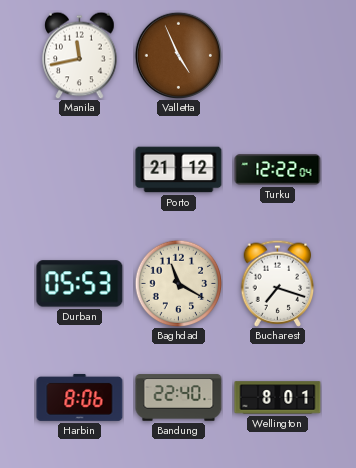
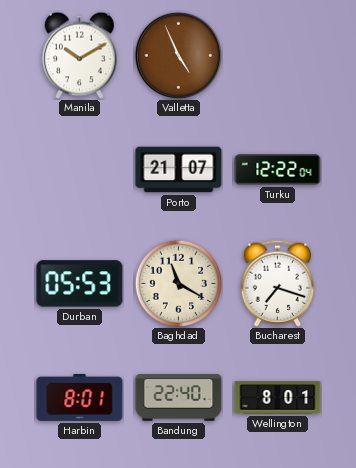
Manila: 11:43 -> 10:10 (80, 55)
Porto: 21:12 -> 21:07 (179, 170)
Harbin: 8:06 -> 8:01 (80, 397)
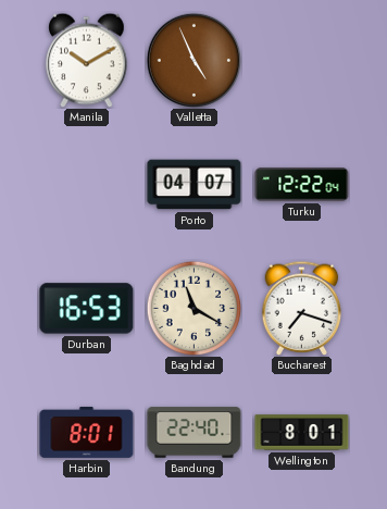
Porto: 21:07 -> 04:07 (195, 185)
Durban: 05:53 -> 16:53 (87, 309)
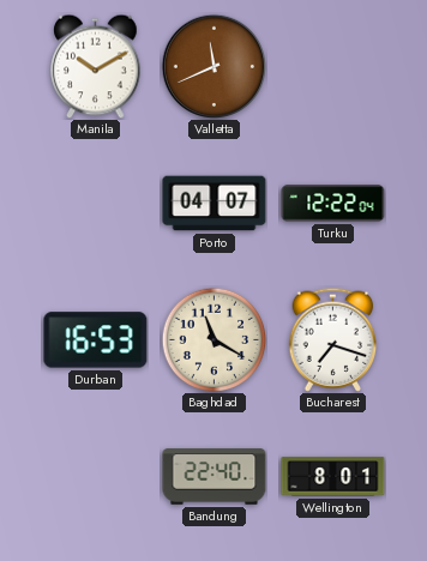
Valletta: 4:56 -> 11:41 (213, 66)
Harbin: 8:01 -> none (87, 432)
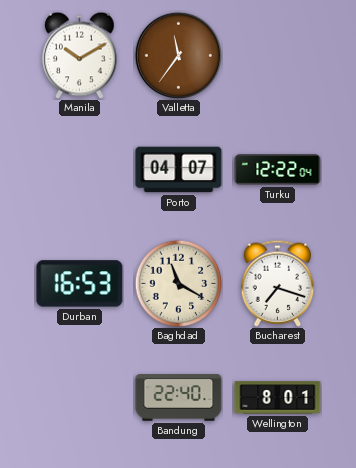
Valletta: 11:41 -> 11:36 (178, 55)
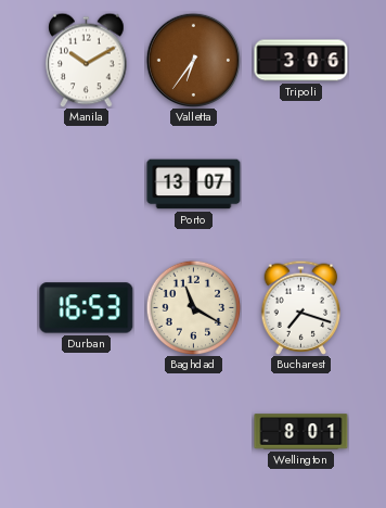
Valletta: 11:36 -> 6:36 (193, 60)
Tripoli: none -> 3:06 (301, 61)
Porto: 04:07 -> 13:07 (194, 185)
Turku: 12:22 -> none (278, 170)
Bandung: 22:40 -> none (179, 398)
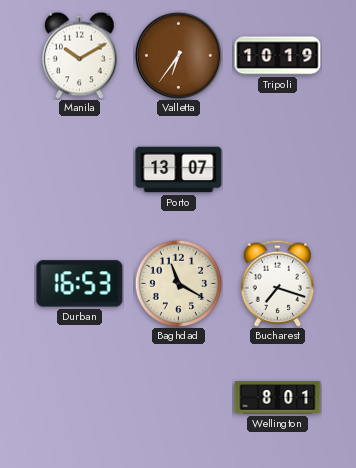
Tripoli: 3:06 -> 10:19 (278, 56)
